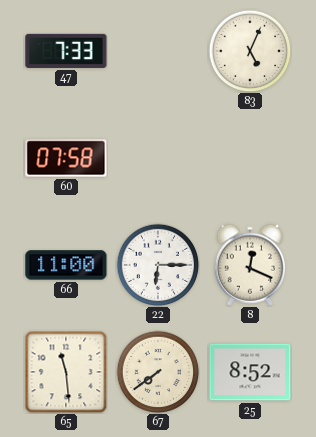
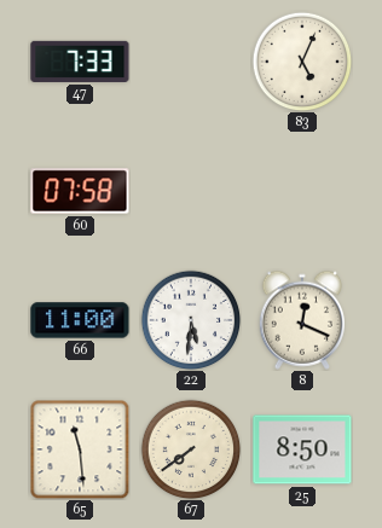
22: 6:15 -> 5:31 (191, 320)
25: 8:52 -> 8:50 (302, 449)
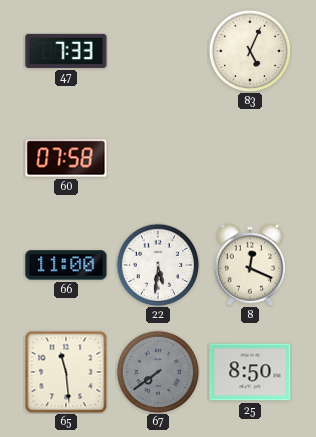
67 dial: cream -> grey (158, 372)
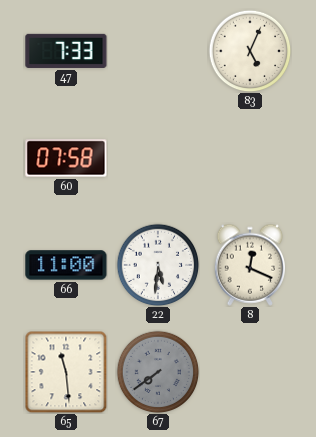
25: 8:50 -> none (250, 372)
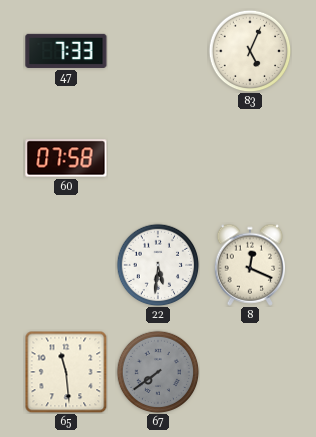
66: 11:00 -> none (66, 265)
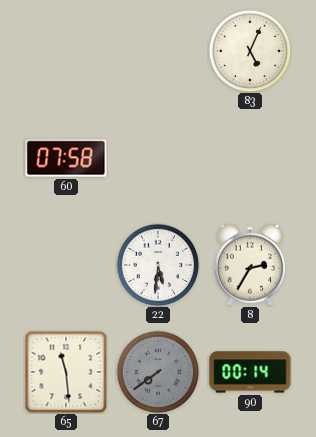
47: 7:33 -> none (66, 51)
8: 12:19 -> 2:35 (249, 265)
90: none -> 00:14 (250, 372)
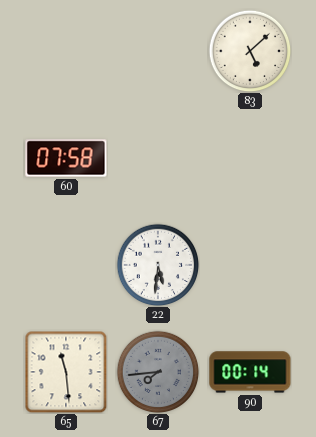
83: 5:04 -> 5:08 (250, 51)
8: 2:35 -> none (249, 265)
67: 7:39 -> 7:44 (158, 372)
